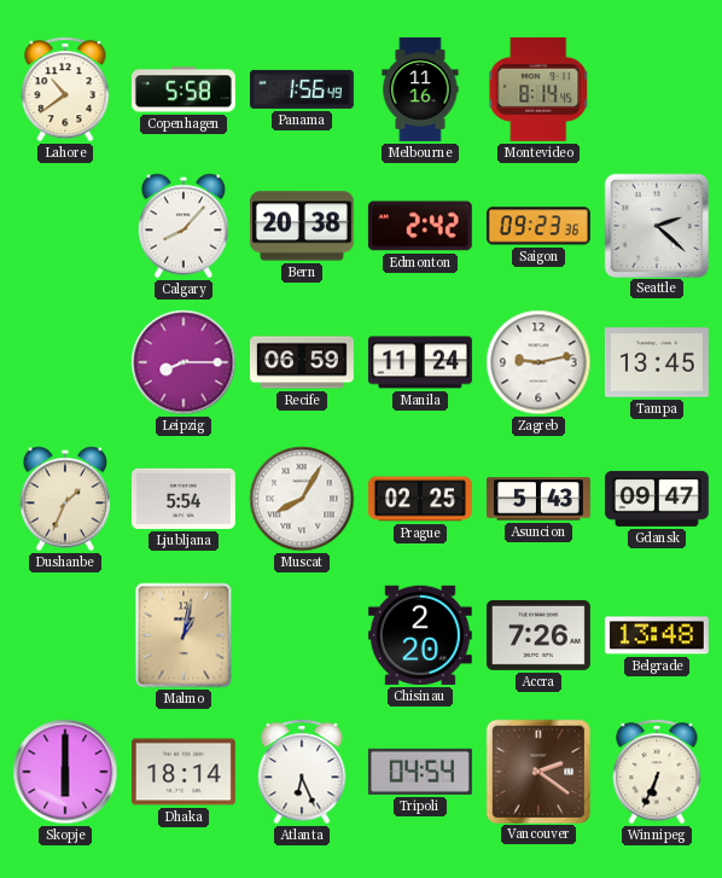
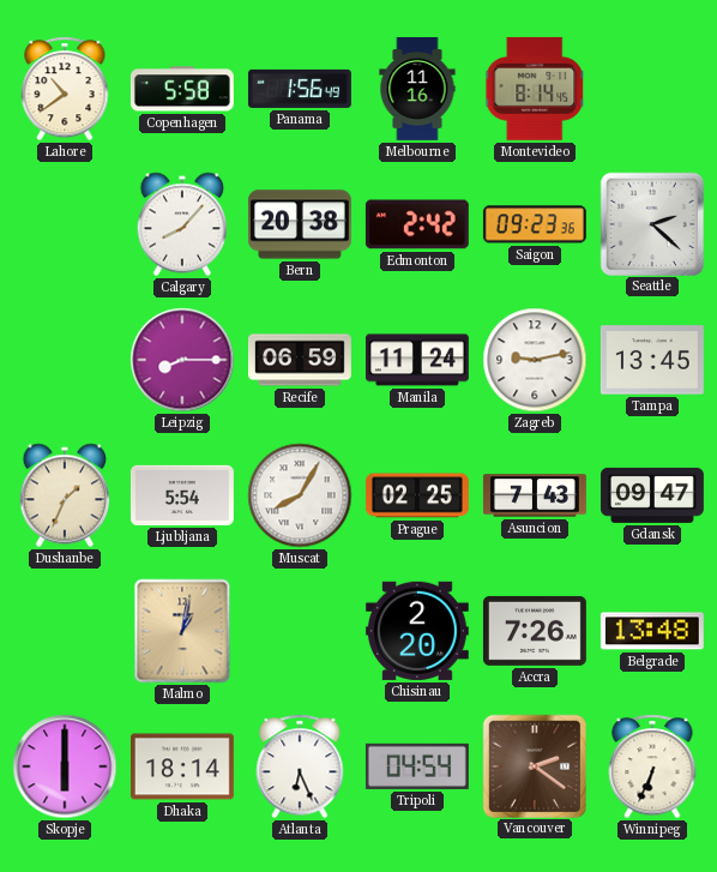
Asuncion: 5:43 -> 7:43 (535, 495)
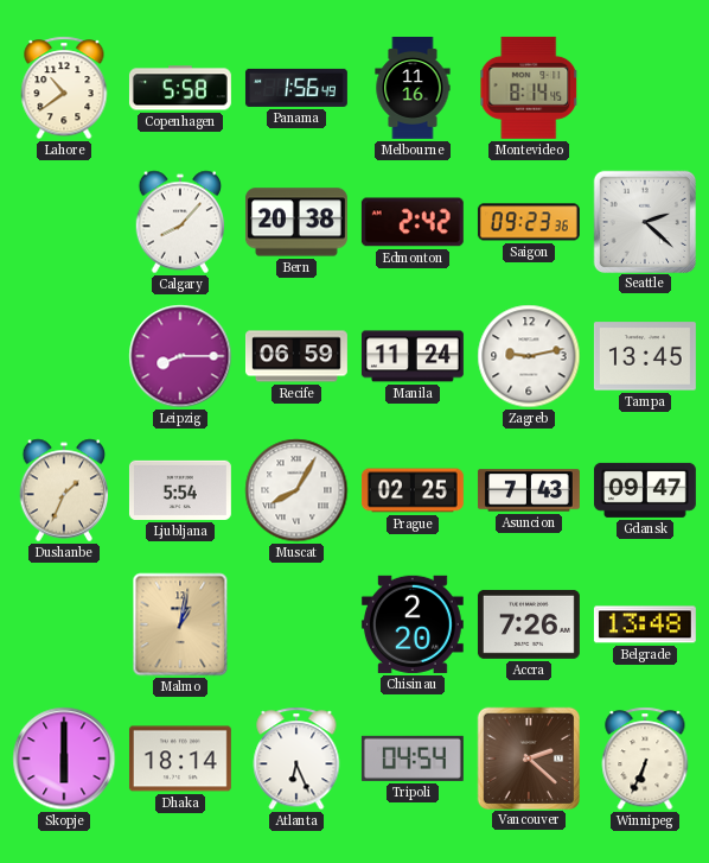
Vancouver: 2:21 -> 2:22 (528, 757)
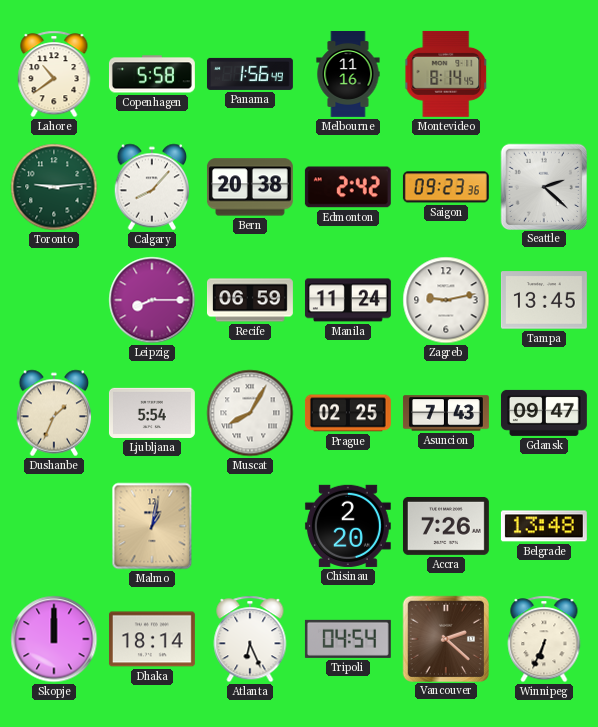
Toronto: none -> 9:14 (54, 187)
Skopje: 6:00 -> 12:00 (54, 639)
